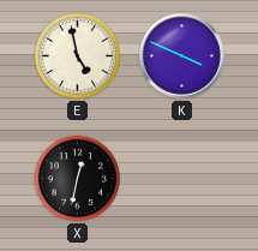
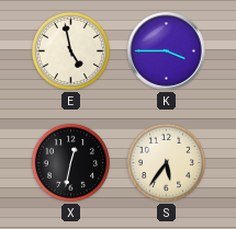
K: 3:49 -> 3:45 (167, 51)
S: none -> 5:36 (166, 162)
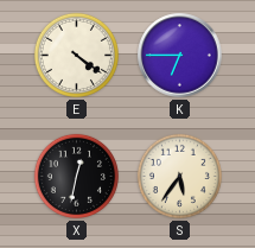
E: 4:58 -> 4:21 (76, 55)
K: 3:45 -> 6:45 (180, 56)
